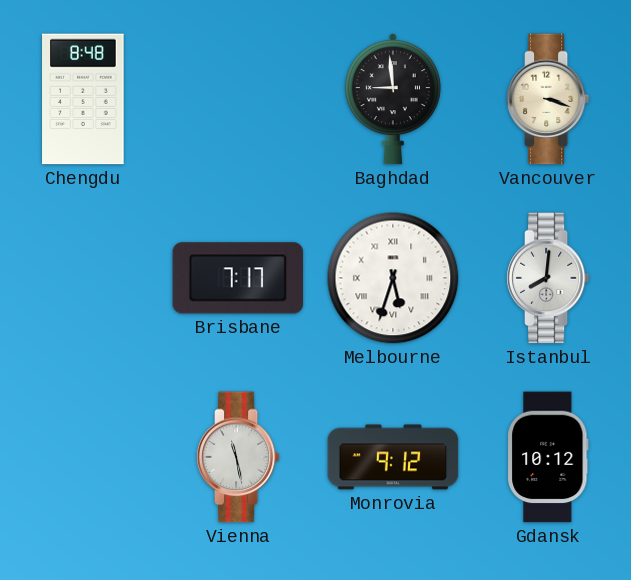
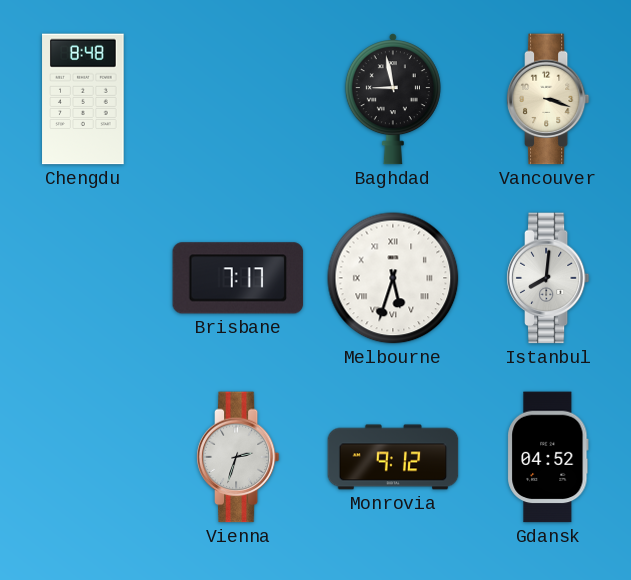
Baghdad: 8:59 -> 8:58 (393, 99)
Vienna: 11:28 -> 2:33 (238, 457)
Gdansk: 10:12 -> 04:52 (548, 457)
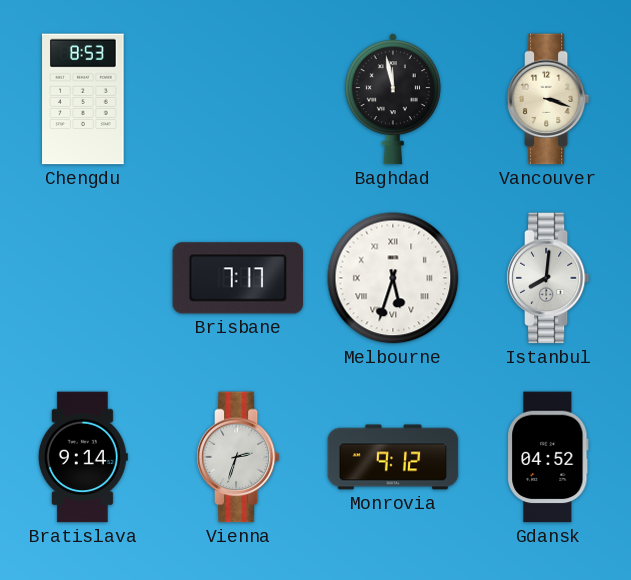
Chengdu: 8:48 -> 8:53 (83, 99)
Baghdad: 8:58 -> 11:58 (393, 99)
Bratislava: none -> 9:14 (83, 457)
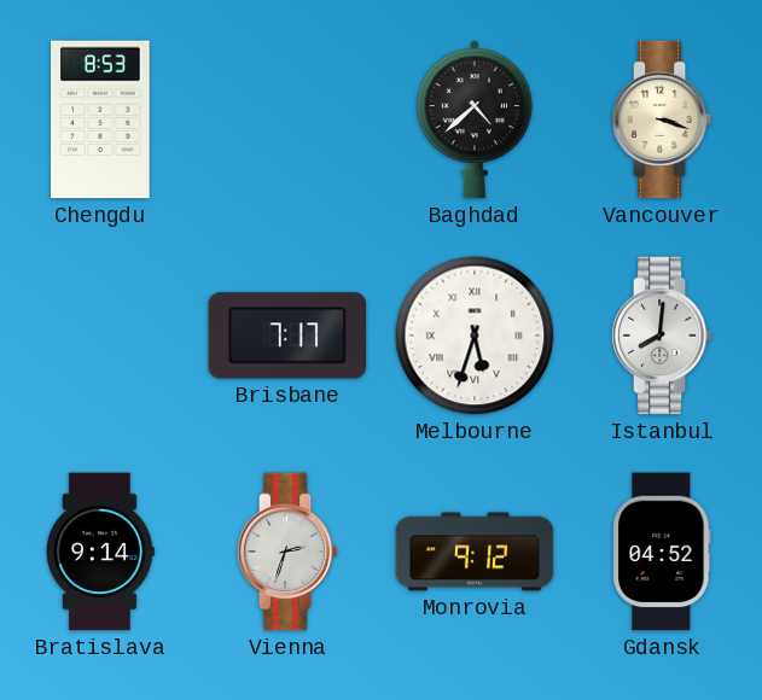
Baghdad: 11:58 -> 4:38 (475, 119)
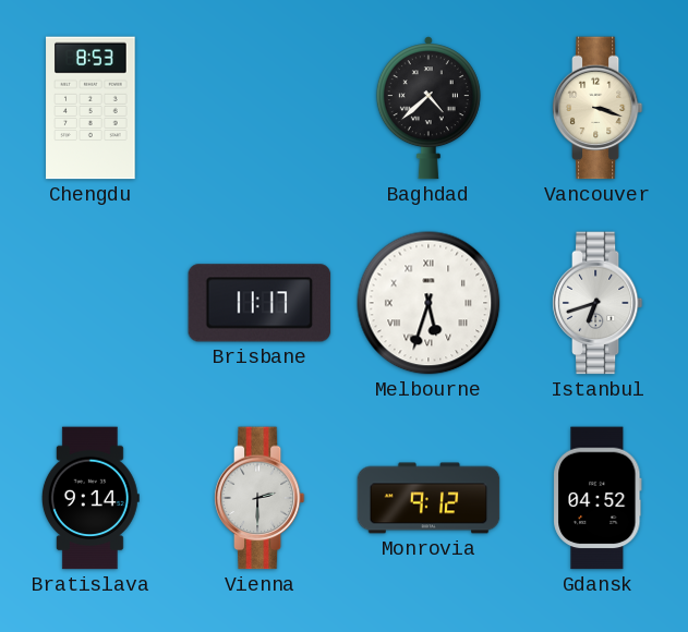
Brisbane: 7:17 -> 11:17 (259, 303)
Istanbul: 8:01 -> 6:42 (598, 303)
Vienna: 2:33 -> 2:30 (259, 498)
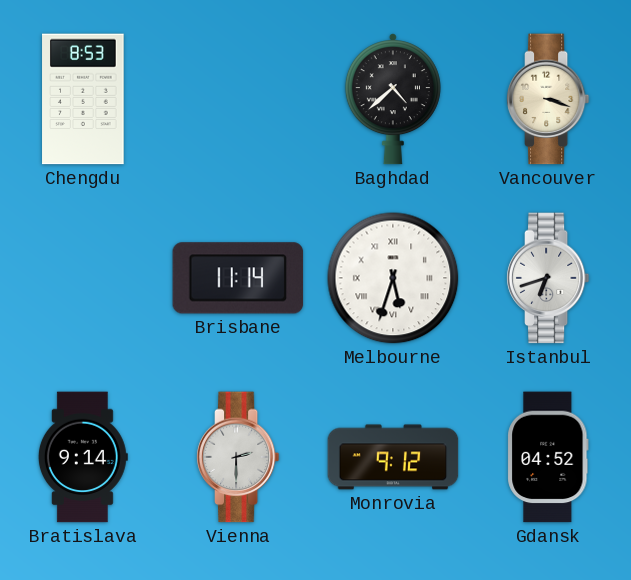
Brisbane: 11:17 -> 11:14 (238, 278)
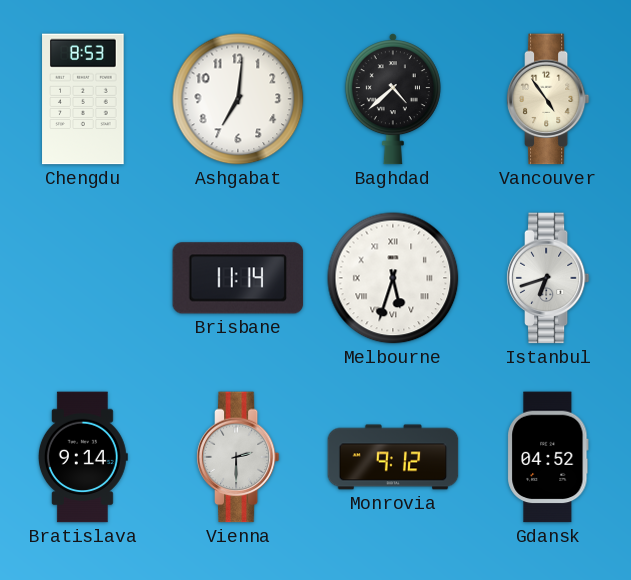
Ashgabat: none -> 7:01 (238, 99)
Vancouver: 3:18 -> 4:54 (548, 99)
